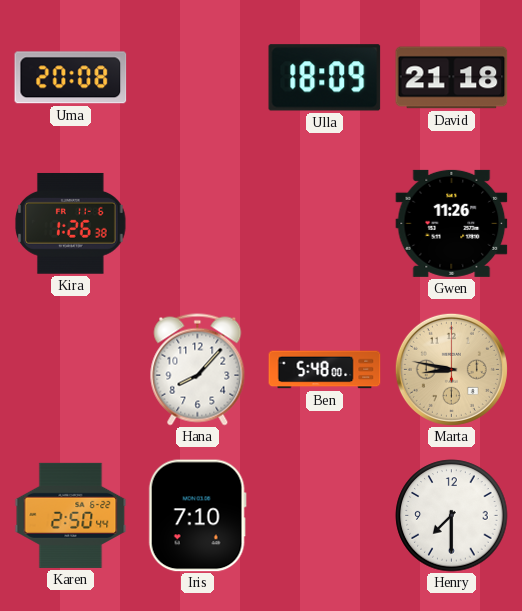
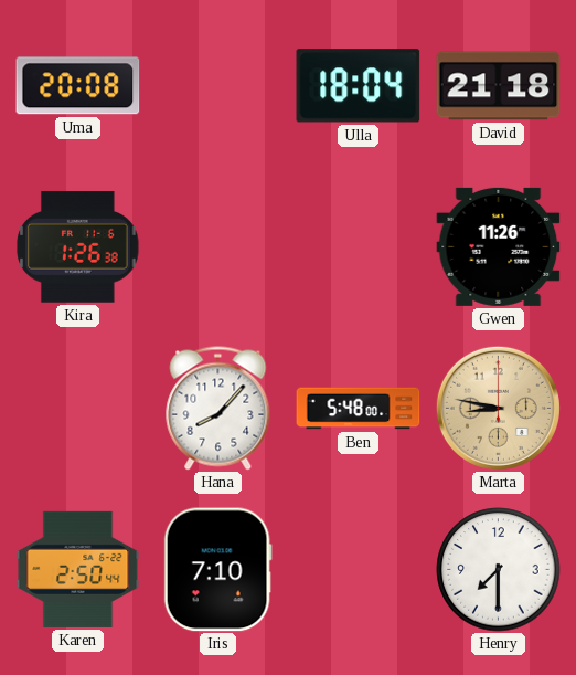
Ulla: 18:09 -> 18:04 (359, 86)
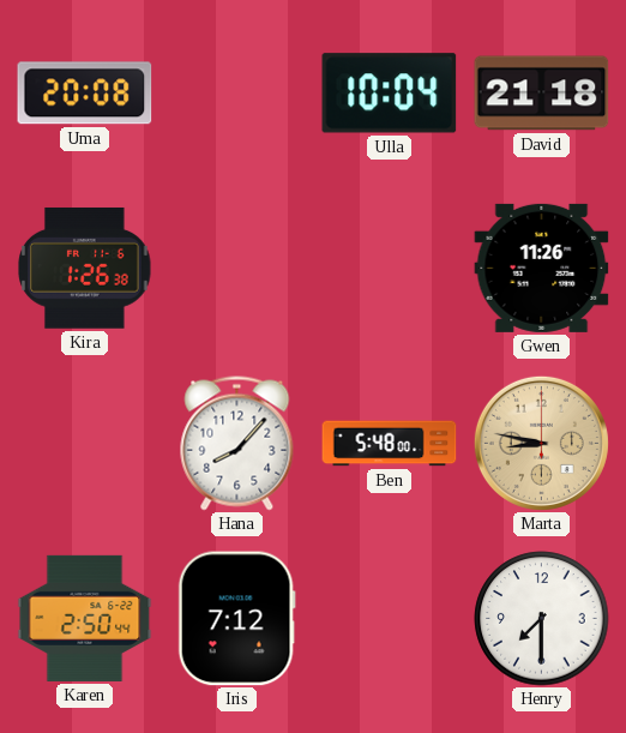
Ulla: 18:04 -> 10:04 (390, 94)
Iris: 7:10 -> 7:12 (236, 619)
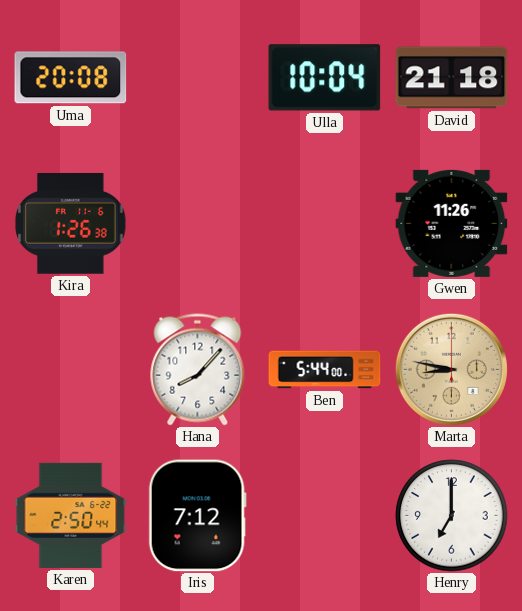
Ben: 5:48 -> 5:44 (325, 370)
Henry: 7:30 -> 7:00 (452, 516)
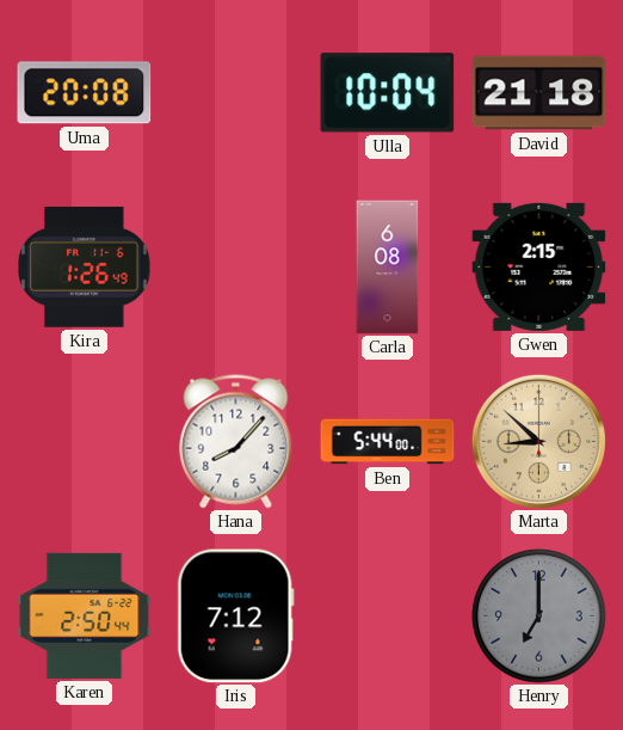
Kira: 1:26:38 -> 1:26:49 (85, 268)
Carla: none -> 6:08 (388, 268)
Gwen: 11:26 -> 2:15 (539, 266)
Marta: 8:47 -> 8:52 (538, 441)
Henry dial: white -> grey (539, 616)
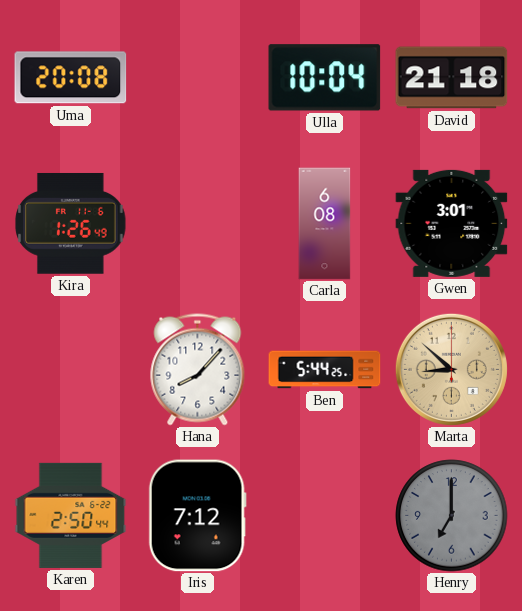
Gwen: 2:15 -> 3:01 (452, 223)
Ben: 5:44:00 -> 5:44:25 (325, 370)
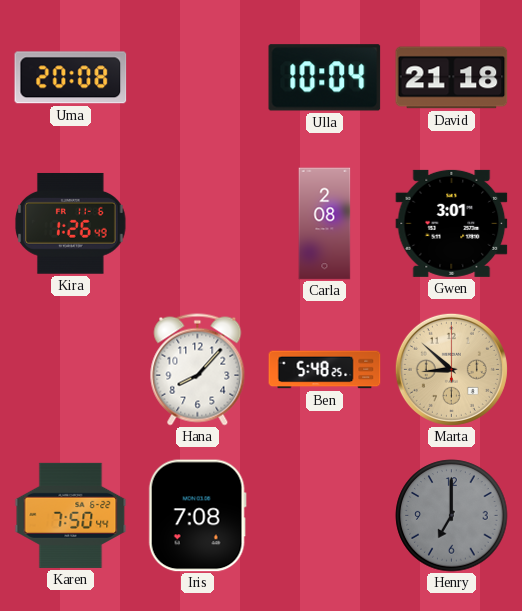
Carla: 6:08 -> 2:08 (325, 224)
Ben: 5:44 -> 5:48 (325, 370)
Karen: 2:50 -> 7:50 (71, 515)
Iris: 7:12 -> 7:08 (197, 516)
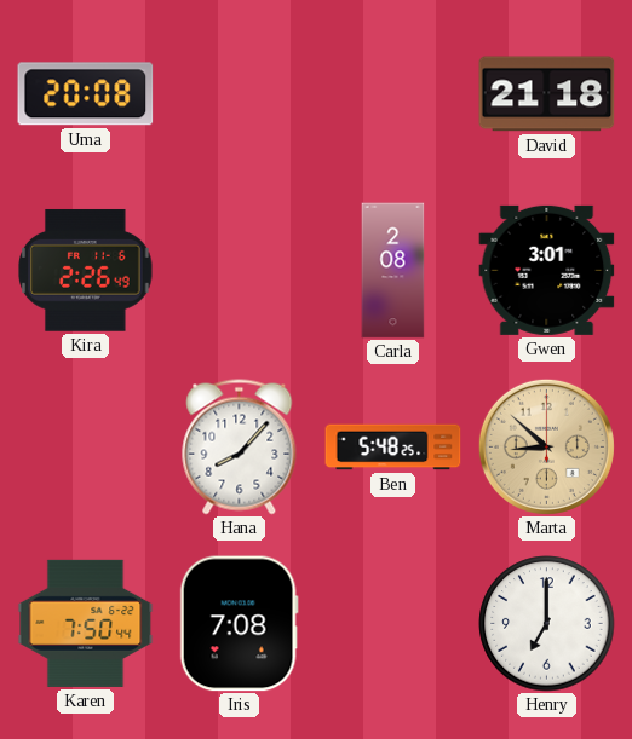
Ulla: 10:04 -> none (325, 78)
Kira: 1:26 -> 2:26 (86, 271)
Henry dial: grey -> white (547, 624)
